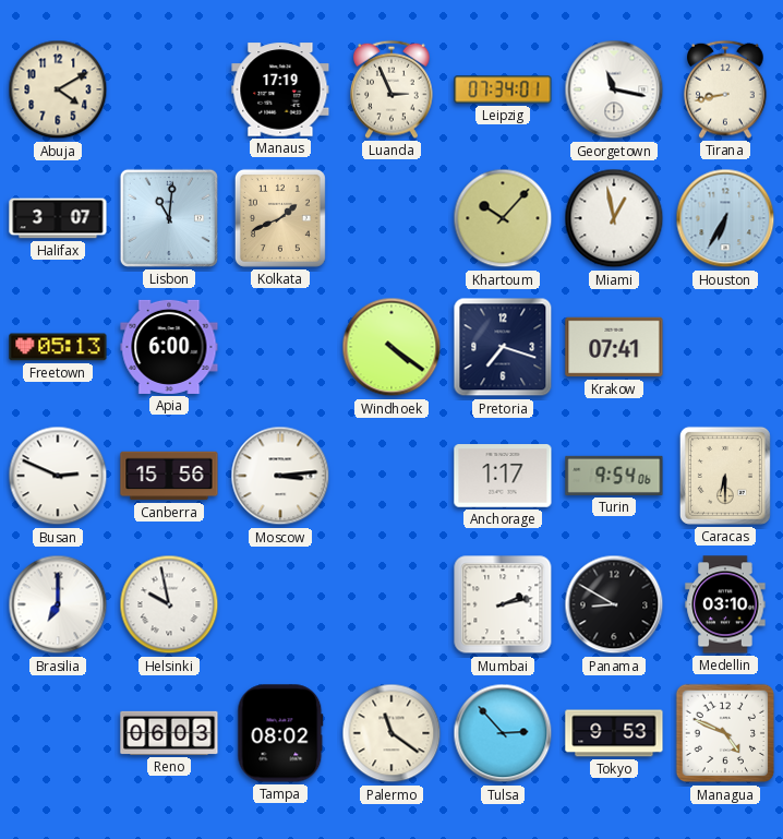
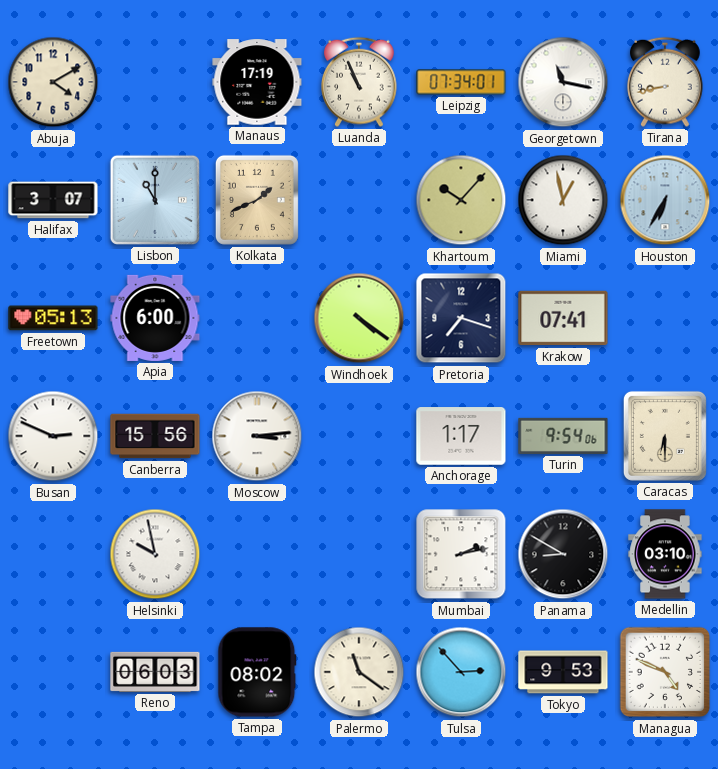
Luanda: 2:56 -> 10:56 (360, 82)
Lisbon: 11:01 -> 11:00 (155, 200)
Brasilia: 7:00 -> none (58, 604)
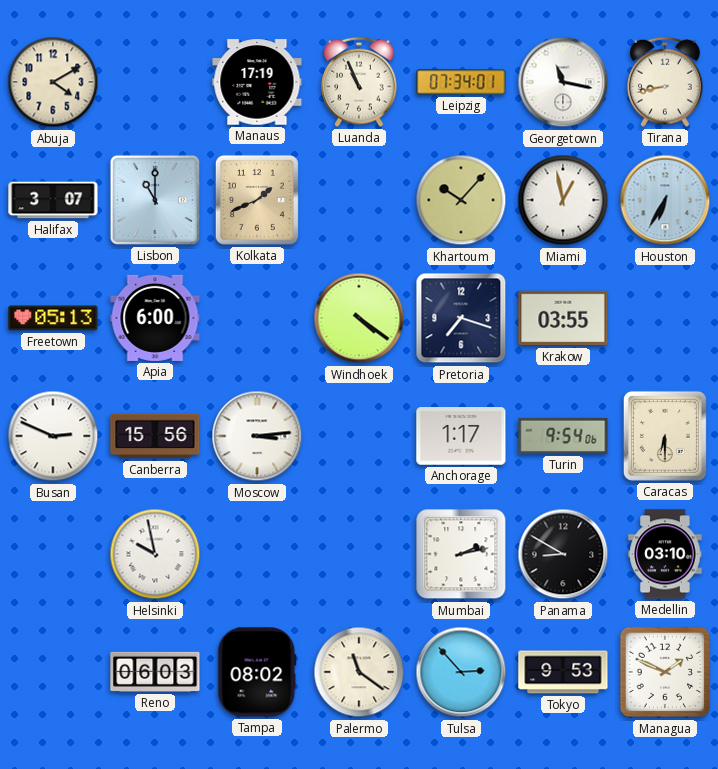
Krakow: 07:41 -> 03:55 (563, 318)
Managua: 4:49 -> 1:49 (665, 672)
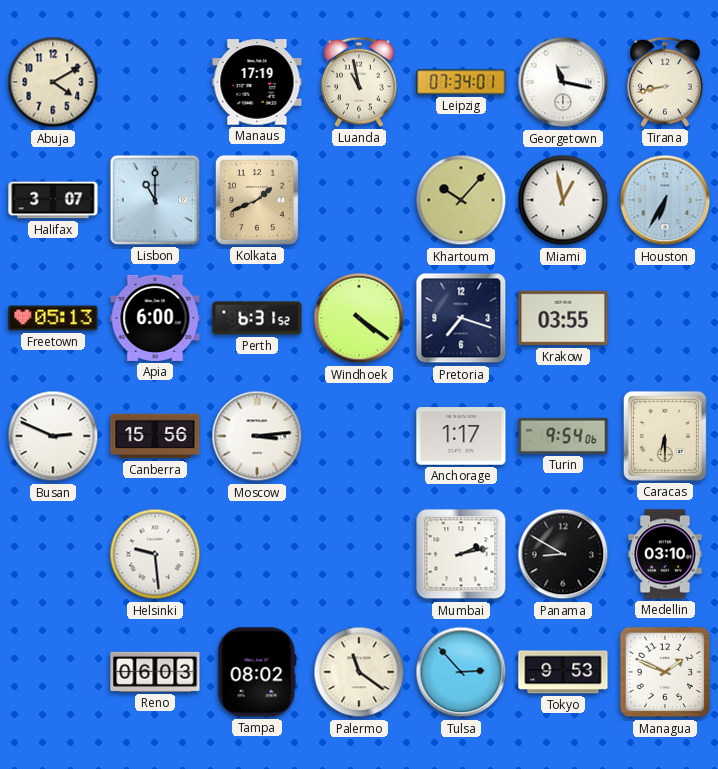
Luanda: 10:56 -> 10:58 (360, 82)
Perth: none -> 6:31 (257, 318)
Helsinki: 9:58 -> 9:29 (155, 554)
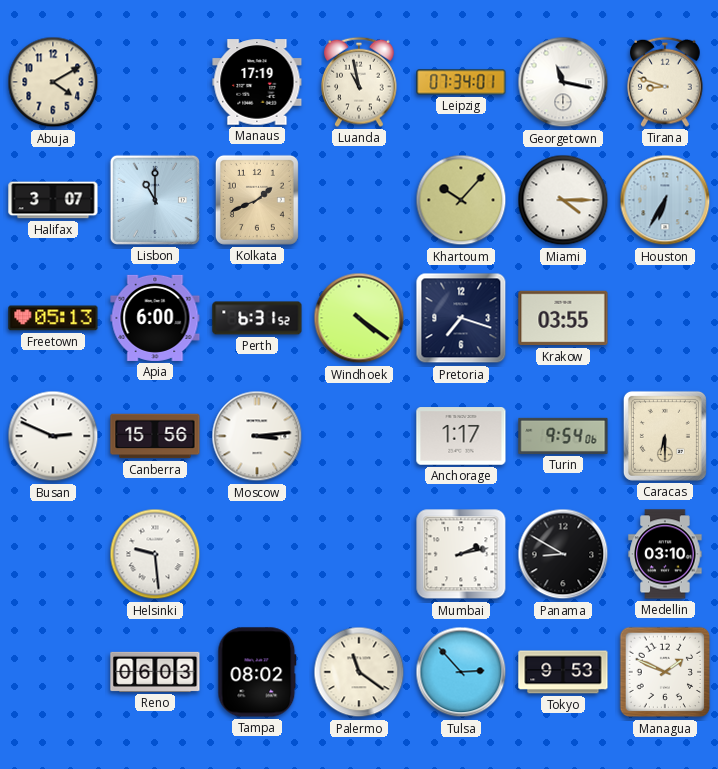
Tirana: 8:43 -> 8:48 (666, 82)
Miami: 12:58 -> 4:15 (563, 200)
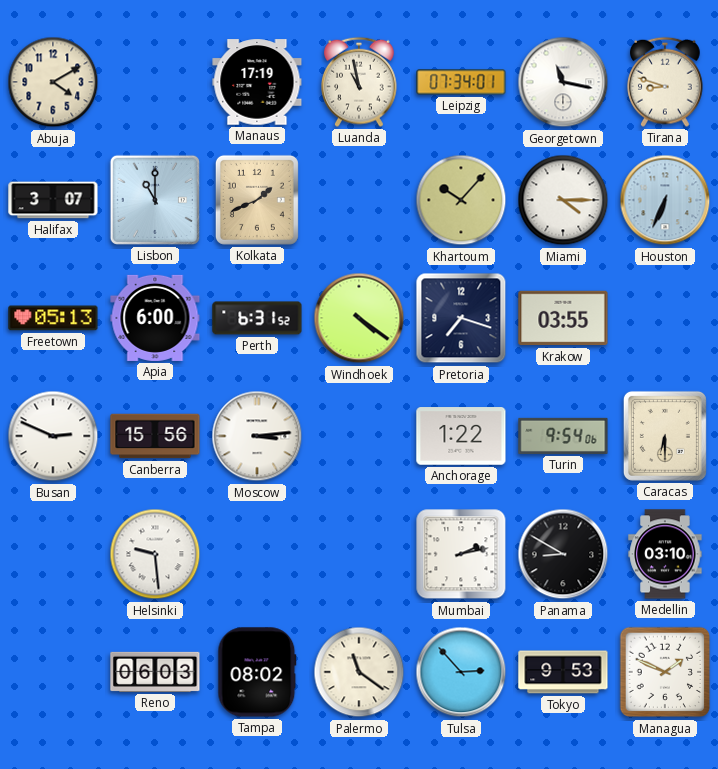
Houston: 6:35 -> 6:34 (665, 200)
Anchorage: 1:17 -> 1:22 (461, 436)
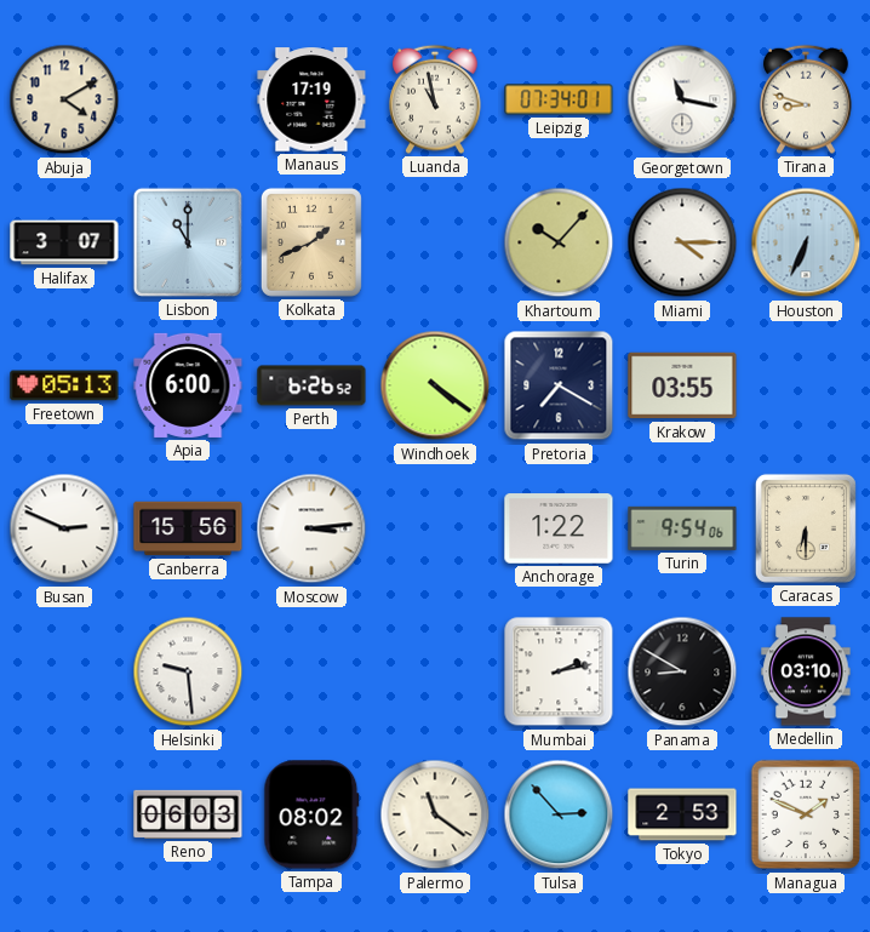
Perth: 6:31 -> 6:26 (311, 385)
Pretoria: 7:18 -> 7:20 (559, 385)
Tokyo: 9:53 -> 2:53 (682, 814)
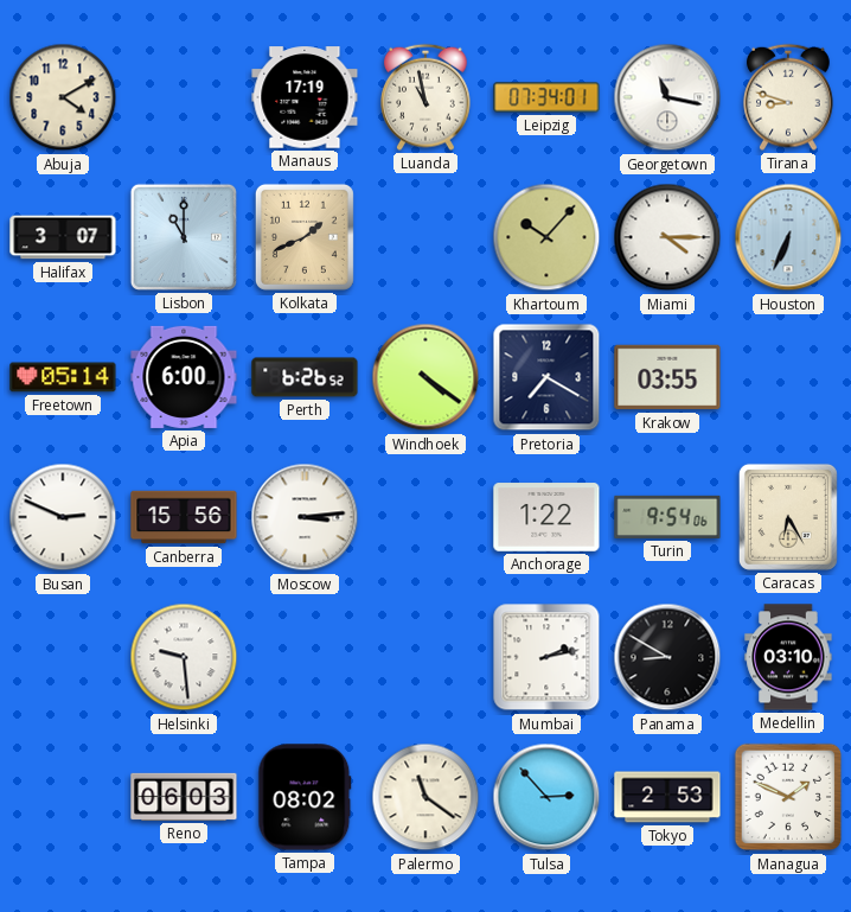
Freetown: 05:13 -> 05:14 (63, 377)
Caracas: 6:30 -> 6:25 (788, 517)
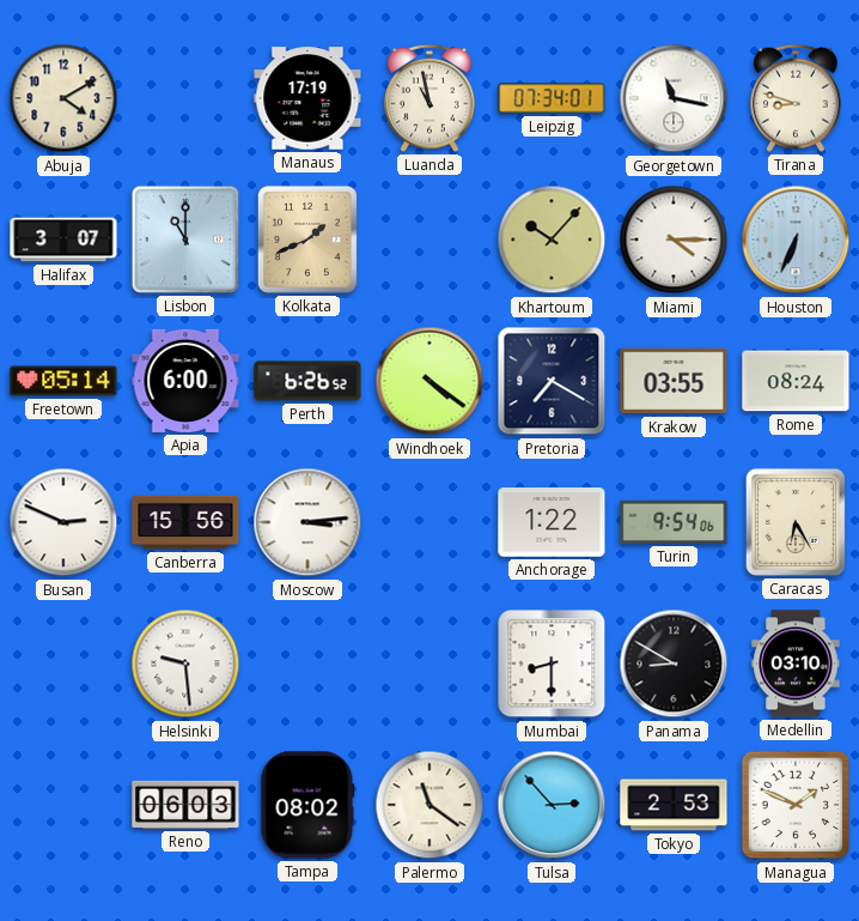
Rome: none -> 08:24 (796, 381)
Mumbai: 2:13 -> 8:30 (552, 664)
